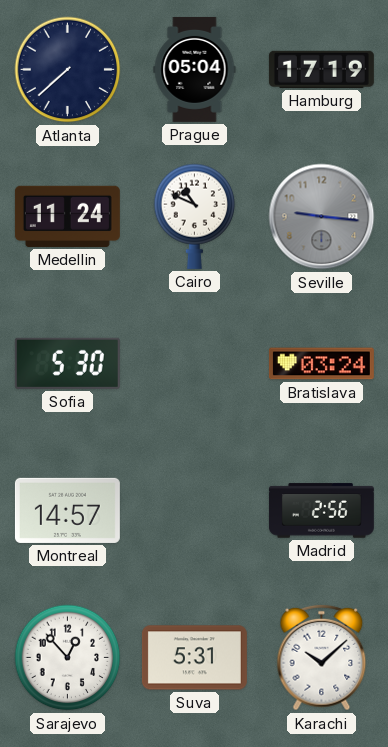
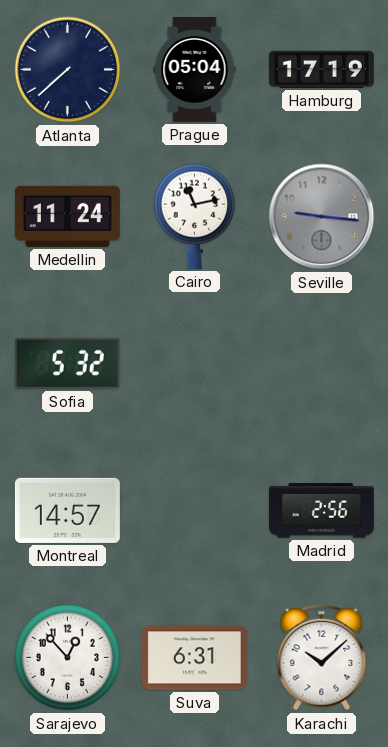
Cairo: 10:49 -> 11:13 (195, 216)
Sofia: 5:30 -> 5:32 (67, 363)
Bratislava: 03:24 -> none (321, 364)
Suva: 5:31 -> 6:31 (194, 658)
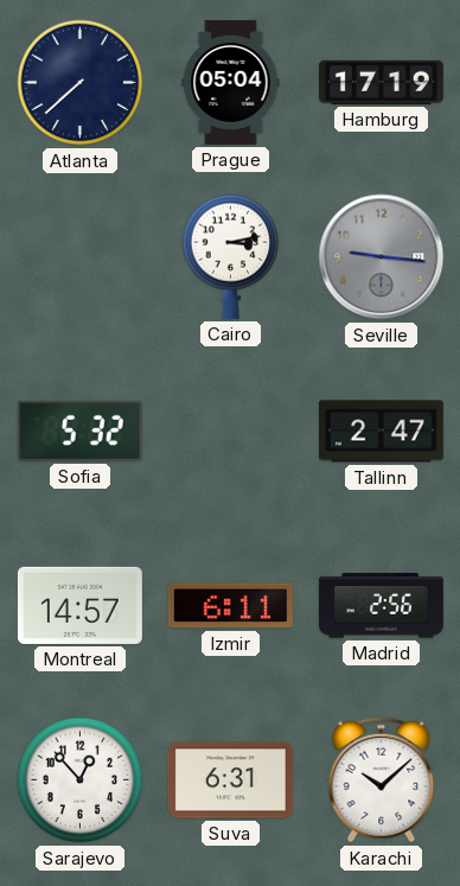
Medellin: 11:24 -> none (67, 216)
Cairo: 11:13 -> 3:13 (231, 256)
Tallinn: none -> 2:47 (381, 432)
Izmir: none -> 6:11 (230, 606)
